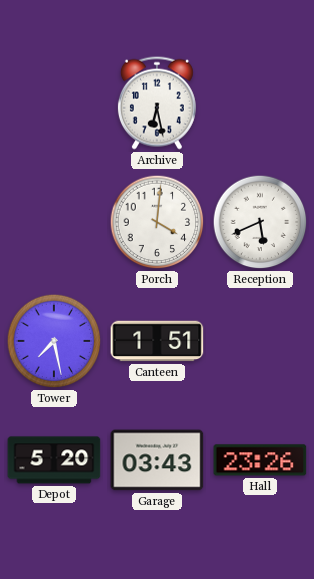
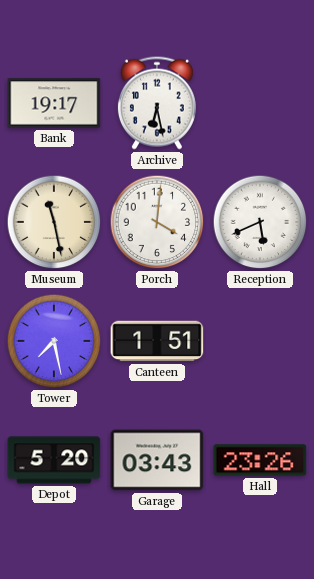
Bank: none -> 19:17 (54, 103)
Museum: none -> 11:28 (54, 222)
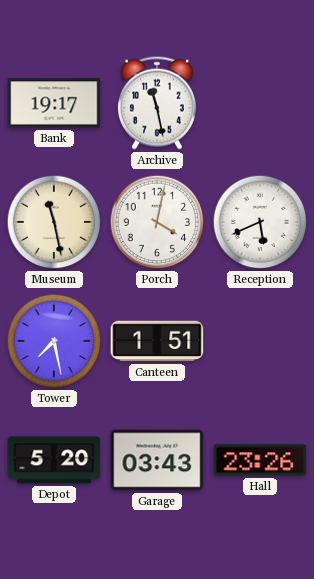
Archive: 6:28 -> 11:28 (157, 103)
Porch: 4:01 -> 4:02 (157, 222)
